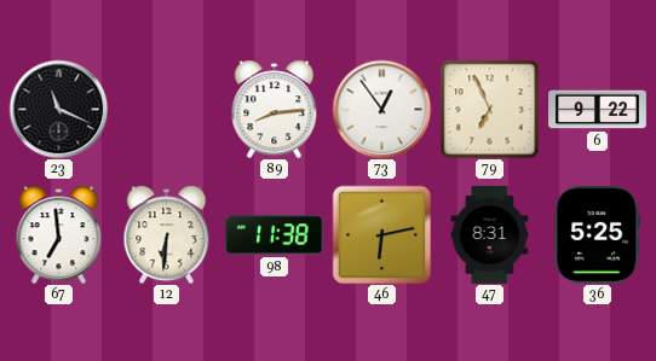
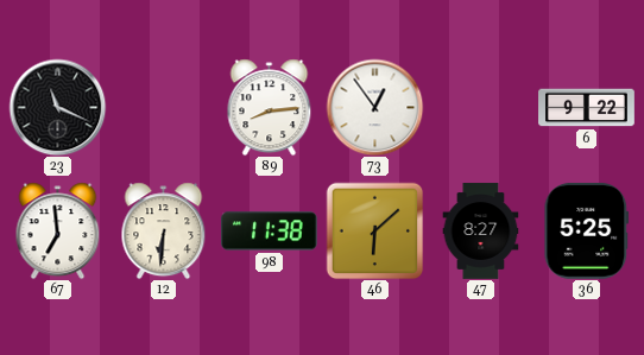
79: 6:56 -> none (489, 109)
46: 6:13 -> 6:08 (374, 230)
47: 8:31 -> 8:27 (481, 232)
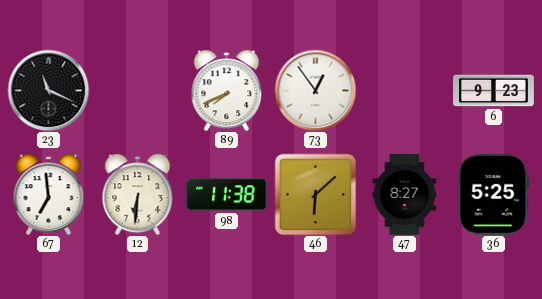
89: 8:14 -> 7:41 (227, 90)
6: 9:22 -> 9:23 (494, 91)
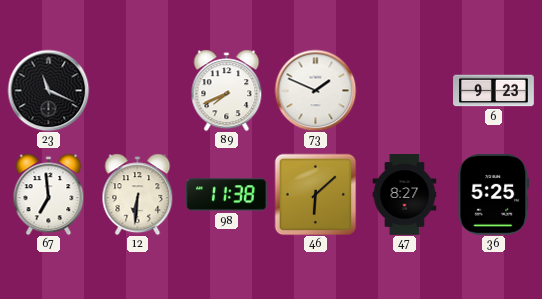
73: 12:54 -> 1:49 (315, 90)
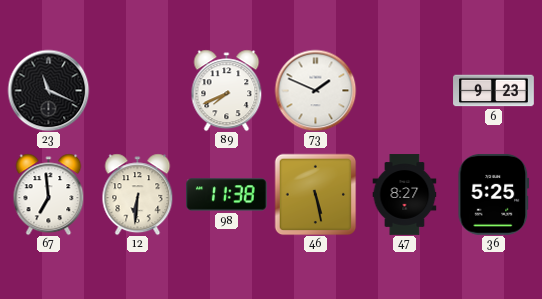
46: 6:08 -> 5:28 (315, 194)
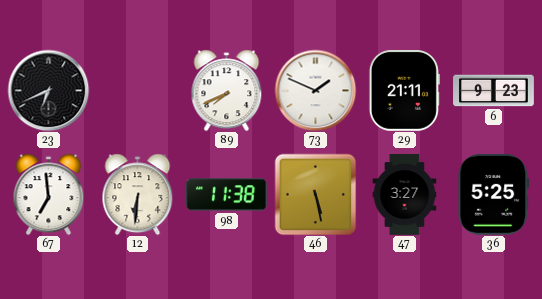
23: 11:19 -> 6:41 (48, 90)
29: none -> 21:11 (404, 91)
47: 8:27 -> 3:27 (405, 195)
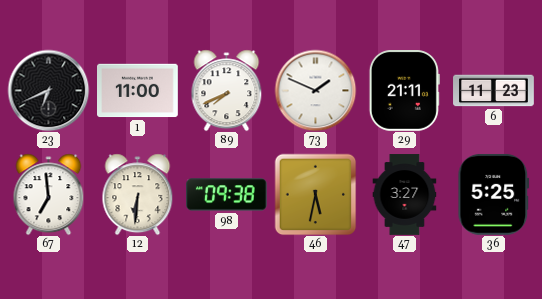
1: none -> 11:00 (138, 91)
6: 9:23 -> 11:23 (494, 91)
98: 11:38 -> 09:38 (227, 195)
46: 5:28 -> 5:32 (315, 194)
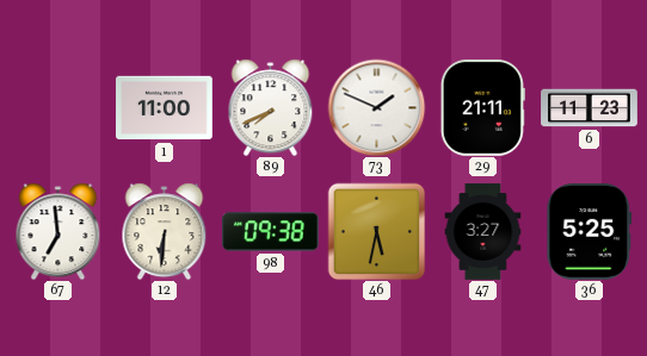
23: 6:41 -> none (48, 90)
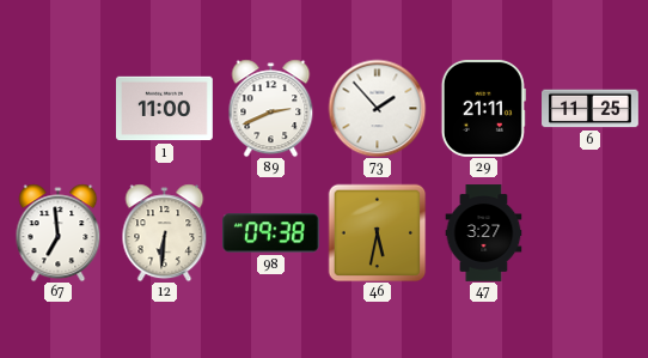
89: 7:41 -> 2:41 (271, 108)
73: 1:49 -> 1:53 (377, 108)
6: 11:23 -> 11:25 (591, 109)
36: 5:25 -> none (590, 232)
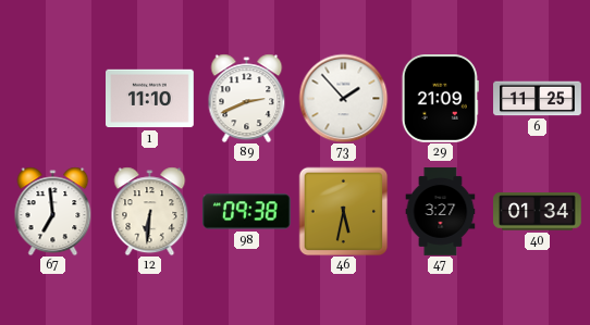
1: 11:00 -> 11:10 (150, 99)
29: 21:11 -> 21:09 (440, 99)
40: none -> 01:34 (538, 212)
